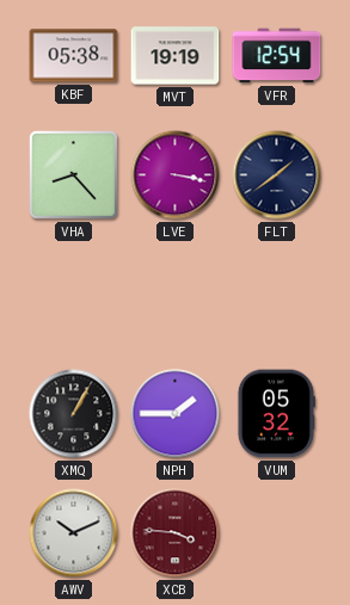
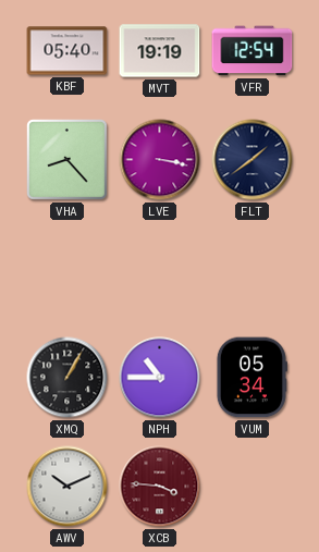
KBF: 05:38 -> 05:40 (68, 51)
NPH: 1:45 -> 10:45 (160, 378)
VUM: 05:32 -> 05:34 (251, 378)
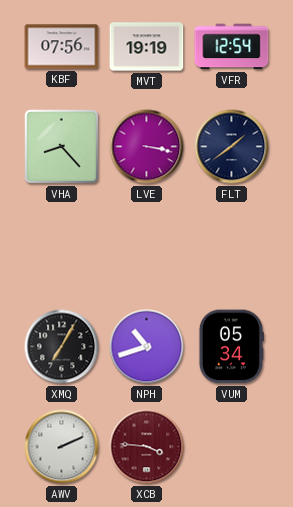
KBF: 05:40 -> 07:56 (62, 47)
XMQ: 1:05 -> 7:05 (62, 347)
NPH: 10:45 -> 10:42 (147, 347)
AWV: 10:11 -> 2:11 (62, 447)
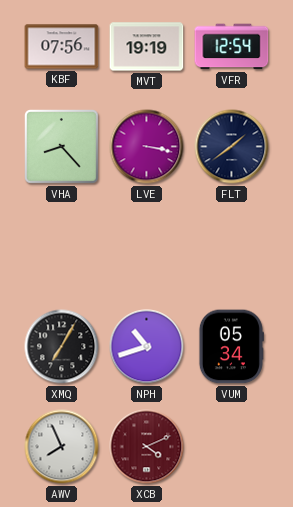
AWV: 2:11 -> 7:56 (62, 447)
XCB: 3:46 -> 4:11 (147, 447)
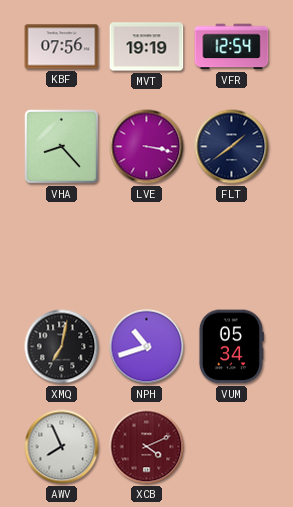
XMQ: 7:05 -> 7:02 (62, 347)
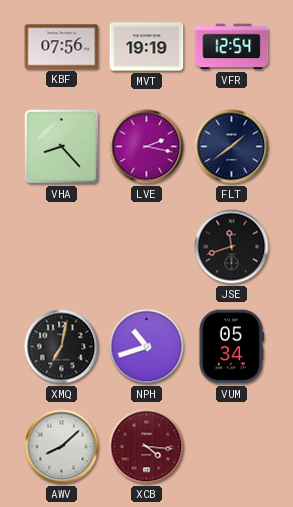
LVE: 3:17 -> 2:17 (147, 147)
JSE: none -> 11:42 (232, 247)
AWV: 7:56 -> 8:08 (62, 447)
XCB: 4:11 -> 4:16 (147, 447)
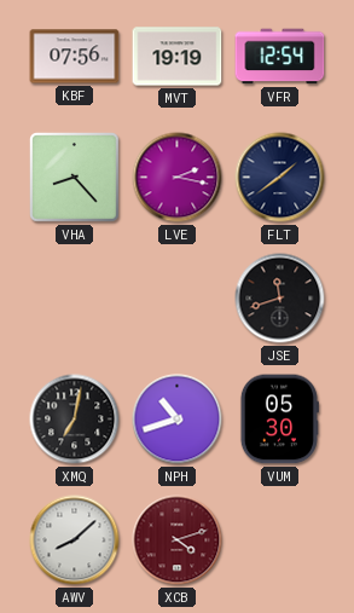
VUM: 05:34 -> 05:30 (279, 420)
XCB: 4:16 -> 4:12 (178, 540)
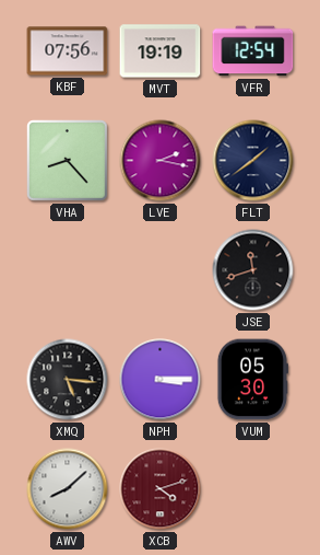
XMQ: 7:02 -> 5:16 (68, 380)
NPH: 10:42 -> 3:15 (161, 380)
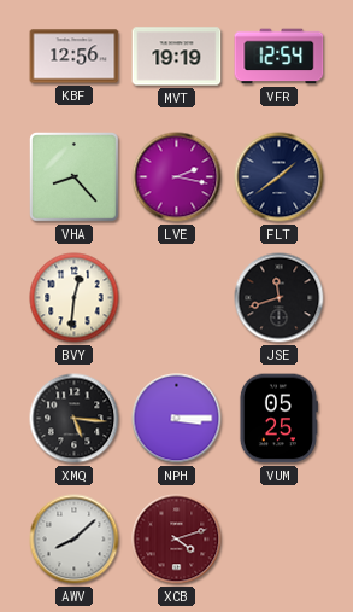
KBF: 07:56 -> 12:56 (75, 57)
BVY: none -> 12:31 (75, 298)
VUM: 05:30 -> 05:25 (278, 419)
